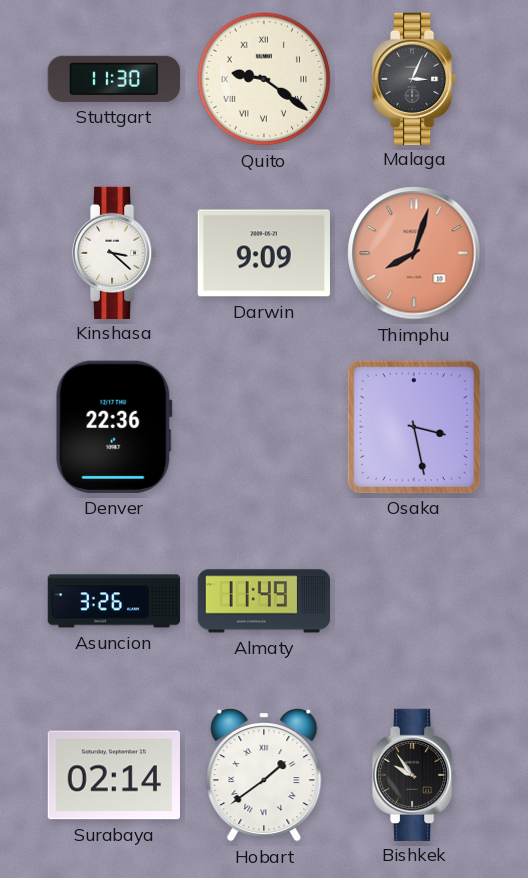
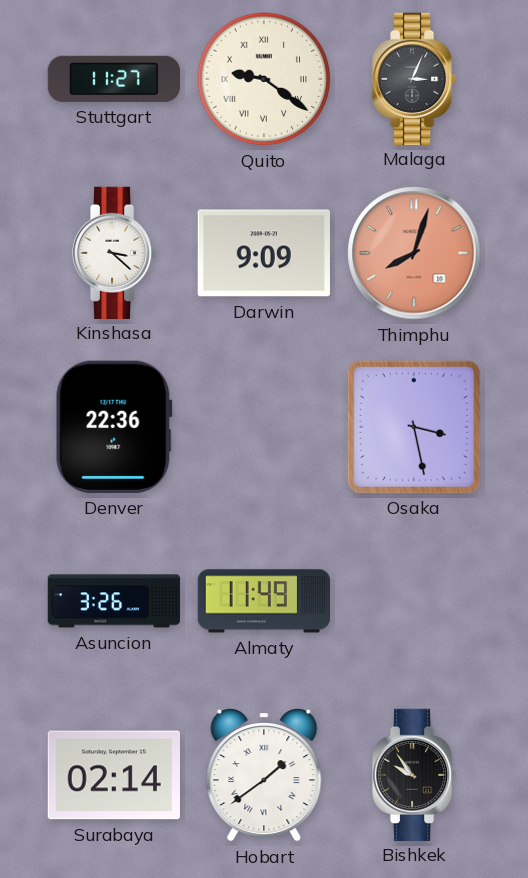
Stuttgart: 11:30 -> 11:27 (113, 79)
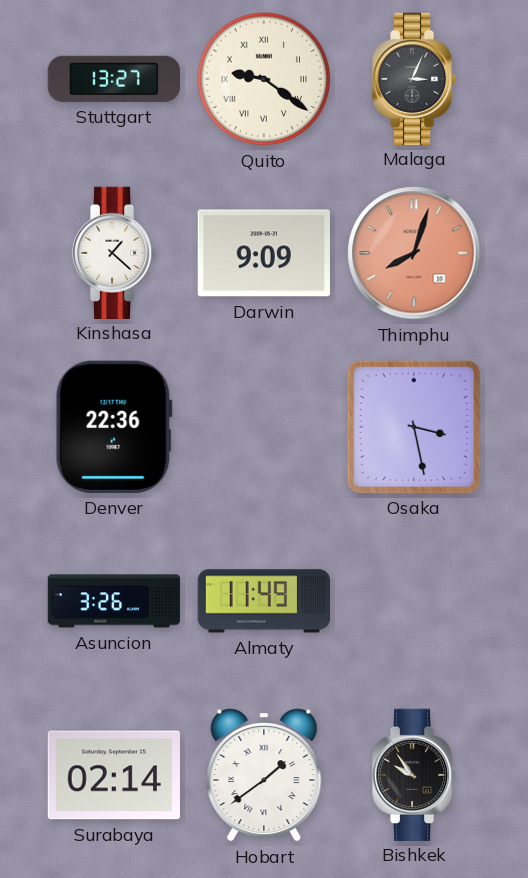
Stuttgart: 11:27 -> 13:27 (113, 79)
Kinshasa: 3:22 -> 1:22 (114, 252)
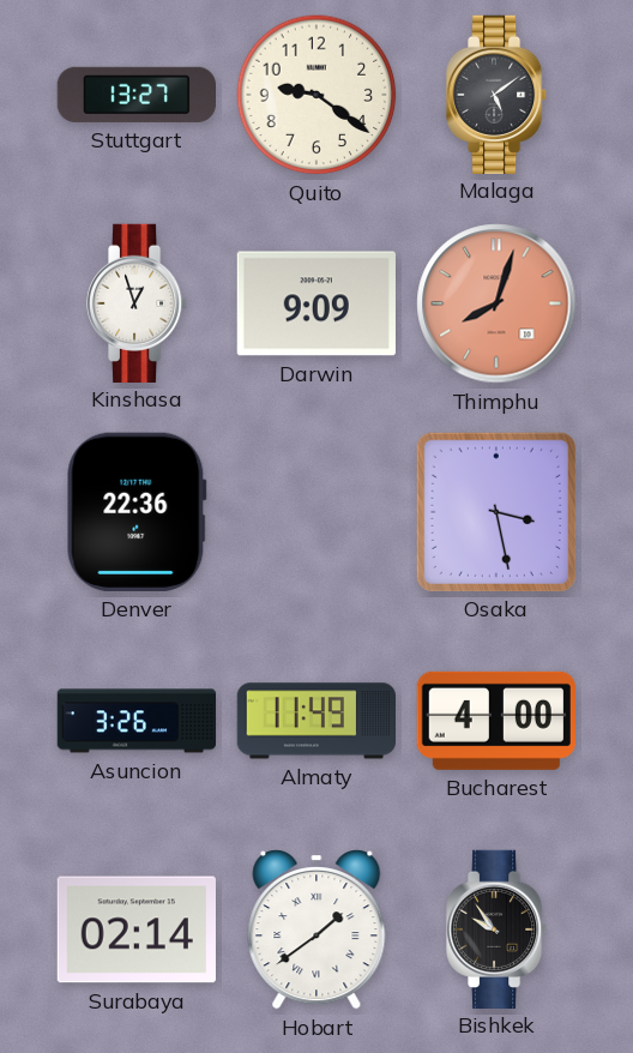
Quito numerals: Roman -> Arabic (316, 95)
Malaga: 3:04 -> 5:09 (496, 94)
Kinshasa: 1:22 -> 12:57 (137, 302)
Bucharest: none -> 4:00 (495, 721)
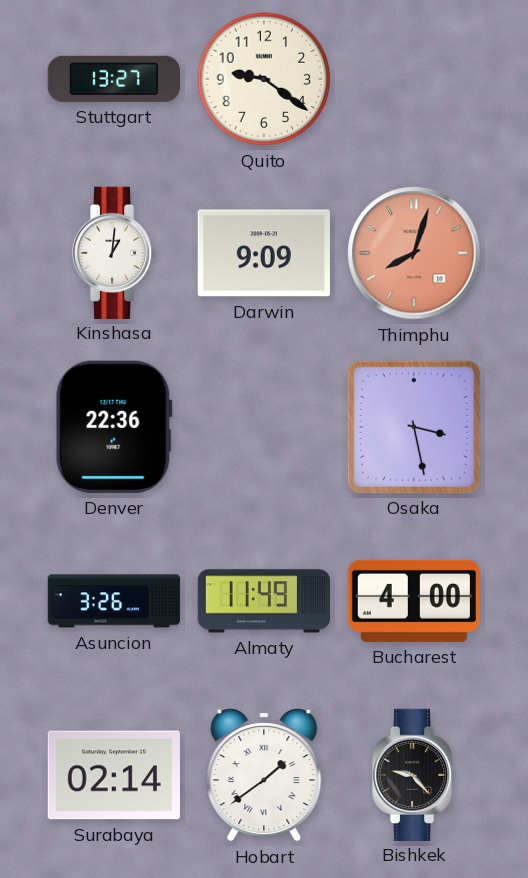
Malaga: 5:09 -> none (496, 94)
Kinshasa: 12:57 -> 1:01 (114, 252)
Bishkek: 9:54 -> 9:23 (414, 774)
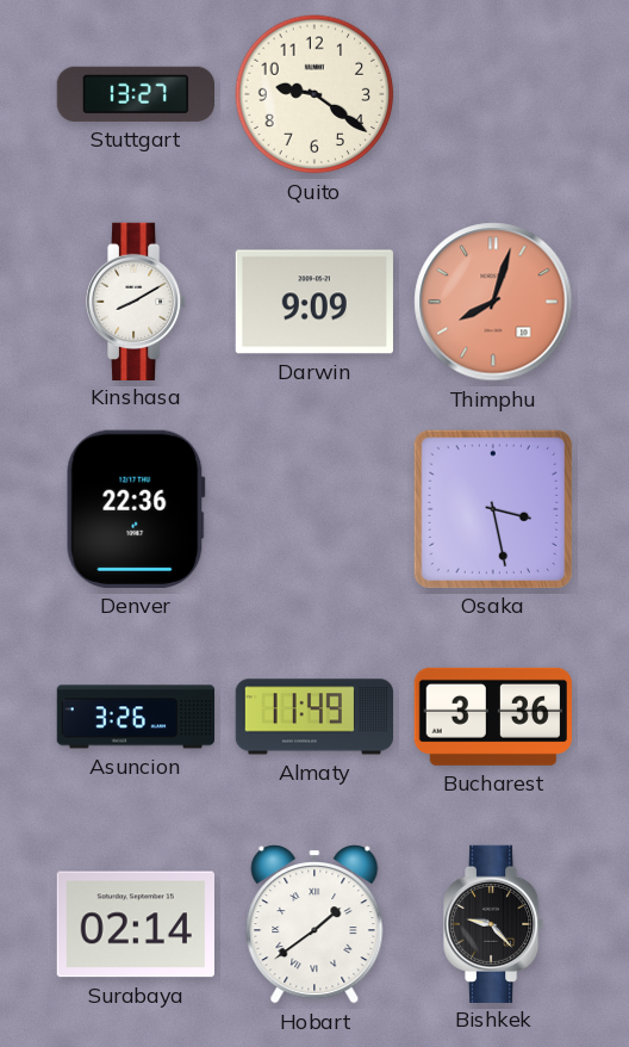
Kinshasa: 1:01 -> 8:10 (136, 301)
Bucharest: 4:00 -> 3:36 (492, 717)
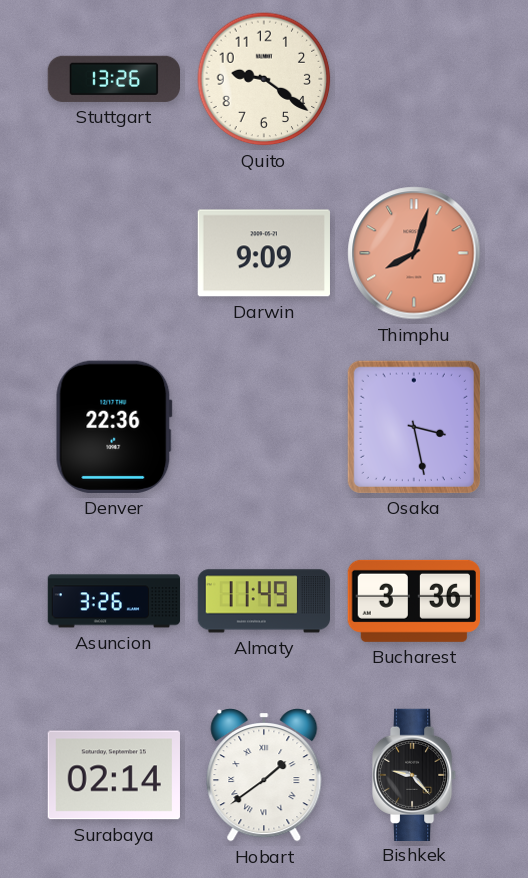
Stuttgart: 13:27 -> 13:26 (113, 79)
Kinshasa: 8:10 -> none (136, 301)
